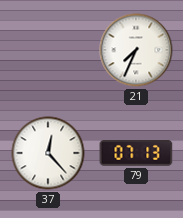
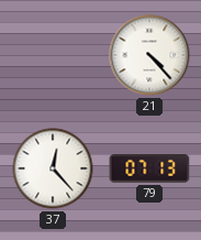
21: 7:34 -> 4:23 (149, 55)
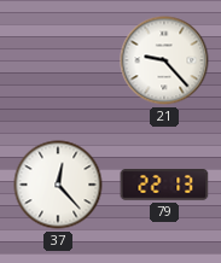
21: 4:23 -> 9:23 (164, 60)
79: 07:13 -> 22:13 (164, 186)
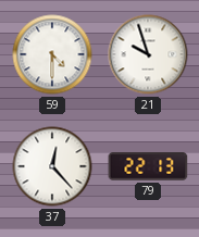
59: none -> 4:30 (52, 54)
21: 9:23 -> 9:57 (148, 54)
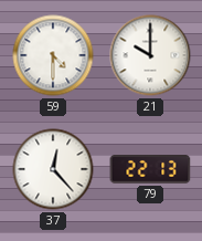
21: 9:57 -> 10:00 (150, 55)
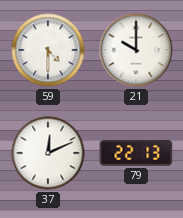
37: 12:23 -> 12:11 (48, 153)
